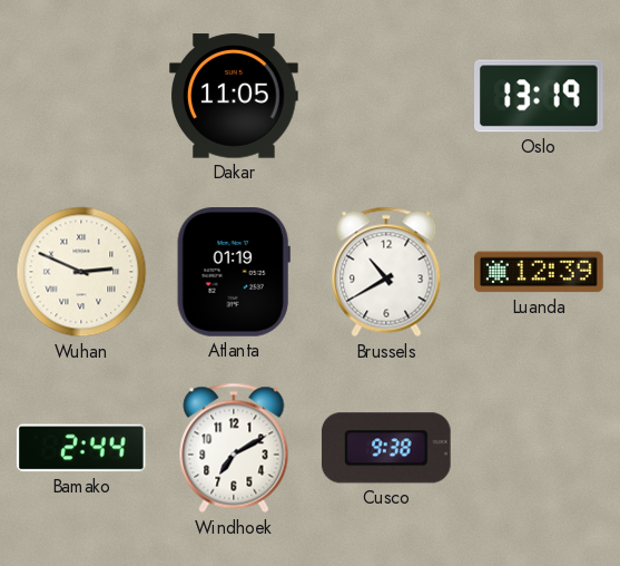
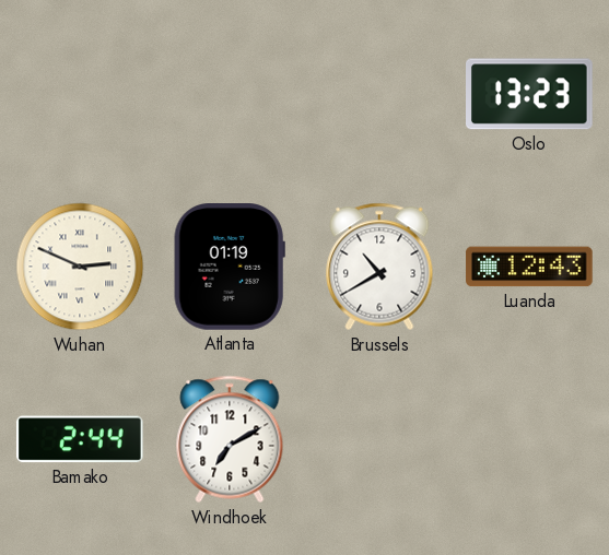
Dakar: 11:05 -> none (234, 96)
Oslo: 13:19 -> 13:23 (530, 94)
Luanda: 12:39 -> 12:43 (529, 267)
Cusco: 9:38 -> none (386, 448)
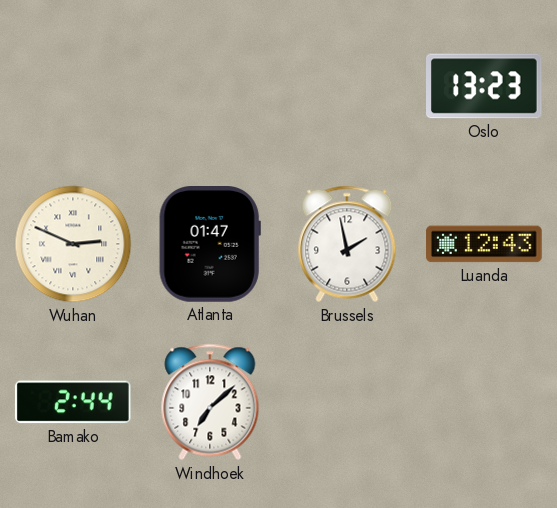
Atlanta: 01:19 -> 01:47 (210, 245)
Brussels: 10:40 -> 1:58 (347, 244)
Windhoek: 7:10 -> 7:08 (210, 402)
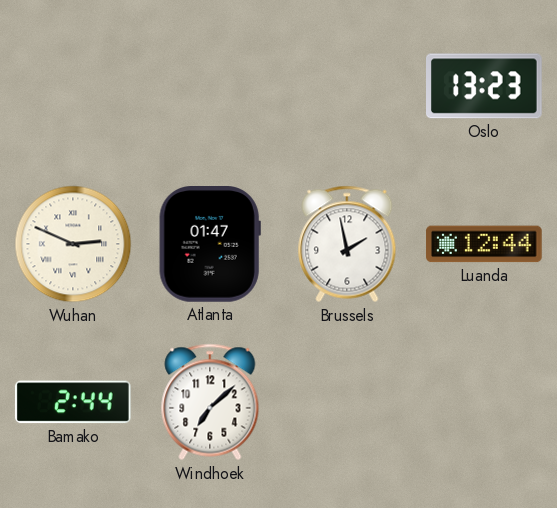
Luanda: 12:43 -> 12:44 (484, 244)
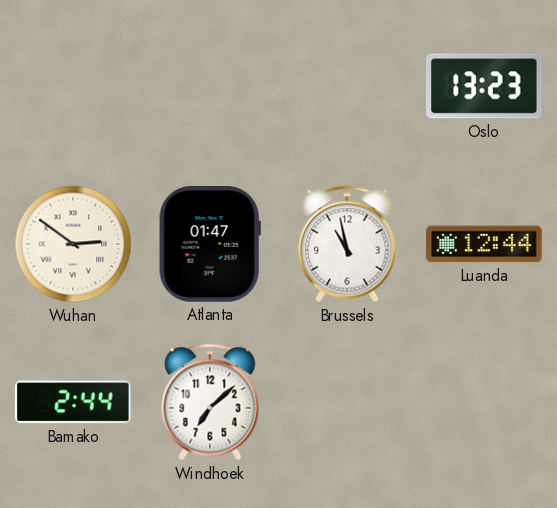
Wuhan: 2:49 -> 2:51 (73, 244)
Brussels: 1:58 -> 10:58 (347, 244)
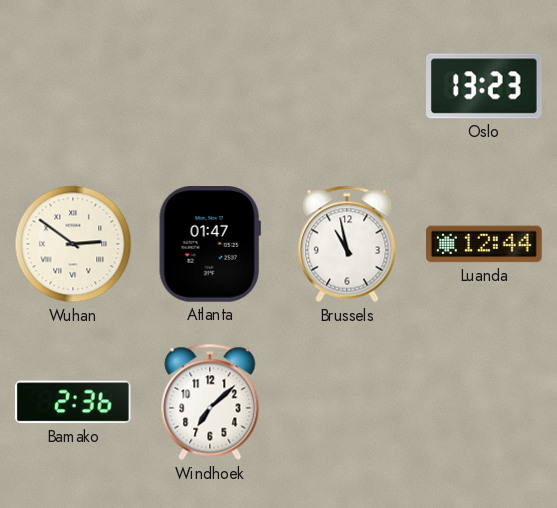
Bamako: 2:44 -> 2:36 (73, 402)
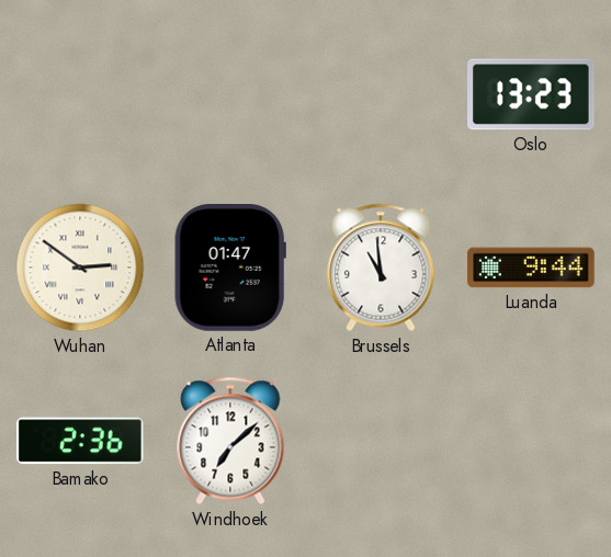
Brussels: 10:58 -> 10:59 (381, 268)
Luanda: 12:44 -> 9:44 (531, 268)
